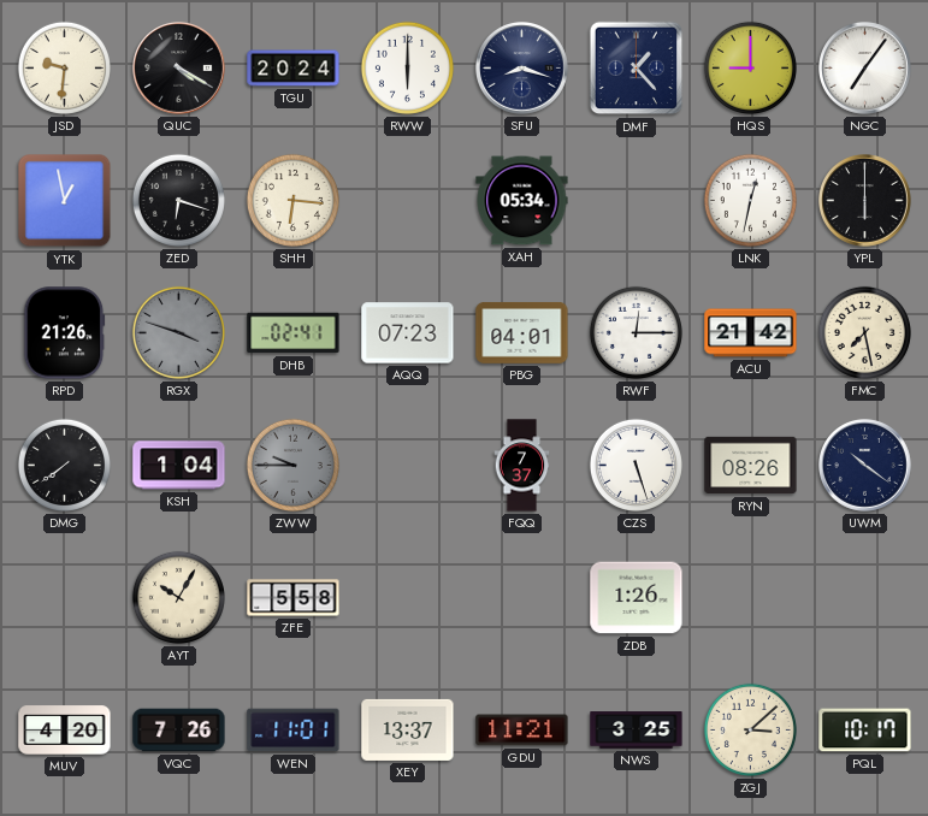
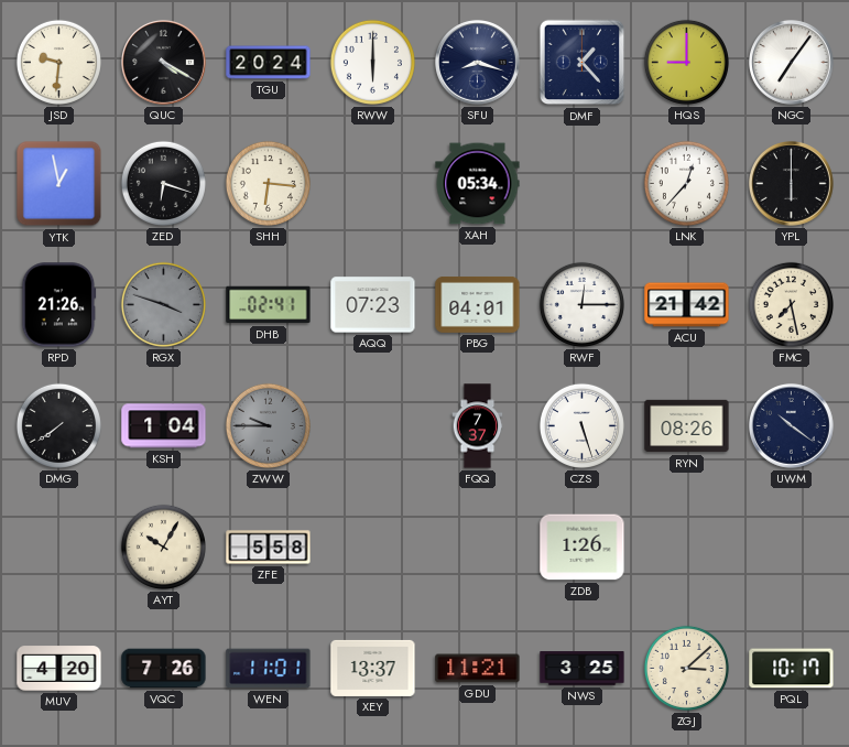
LNK: 12:32 -> 12:37 (686, 183)
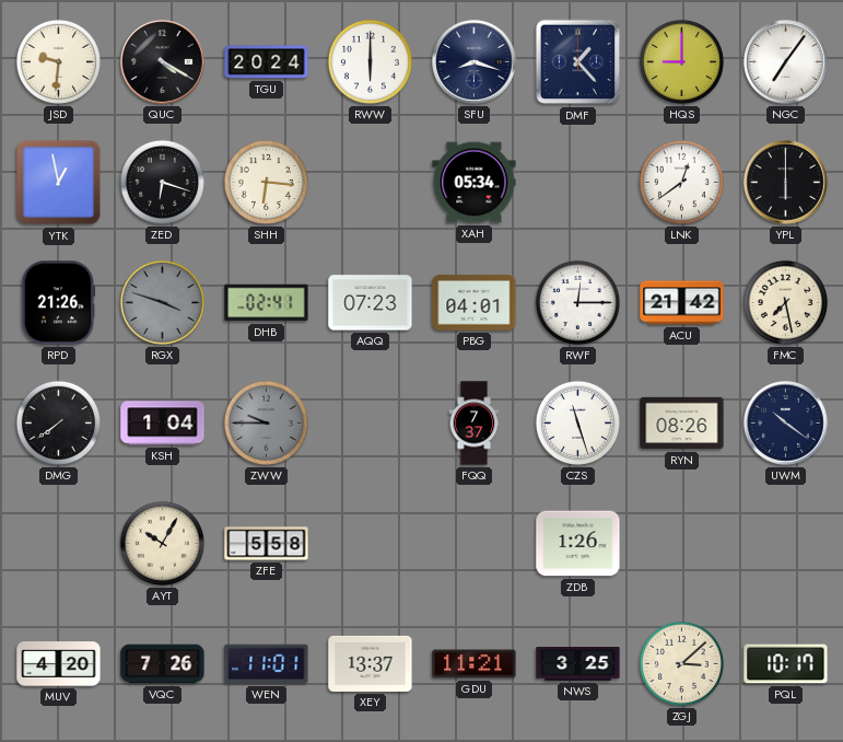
LNK: 12:37 -> 12:39 (681, 182)
CZS: 5:27 -> 11:27 (577, 422)
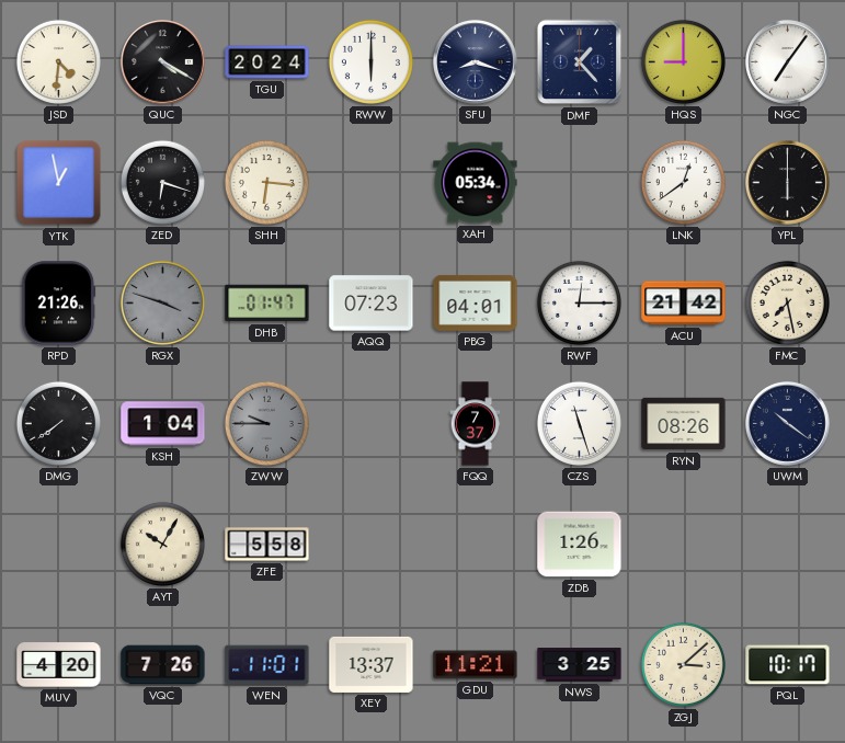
JSD: 9:31 -> 4:31 (58, 61)
DHB: 02:41 -> 01:47 (267, 304)
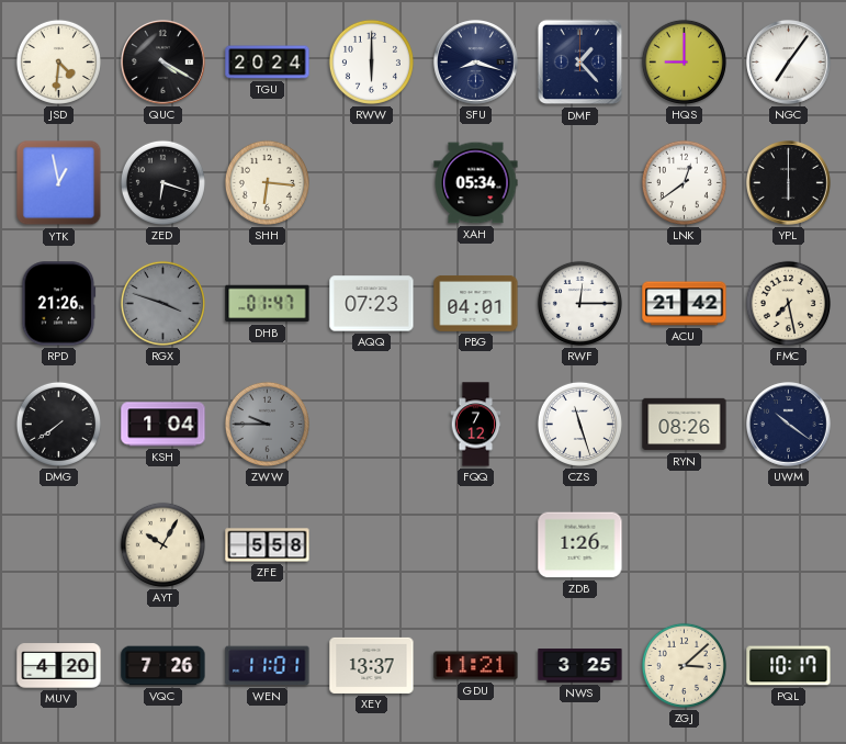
FQQ: 7:37 -> 7:12 (476, 425)
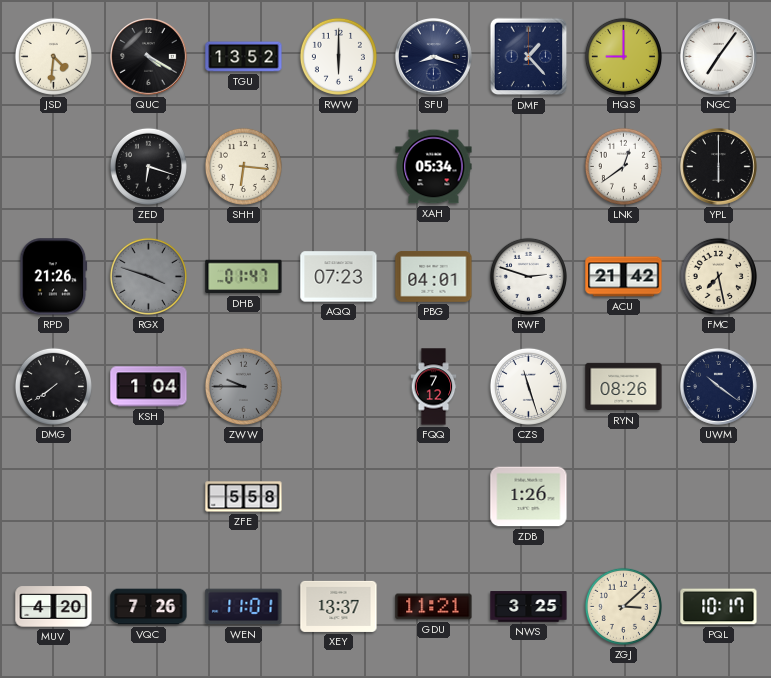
TGU: 20:24 -> 13:52 (244, 57)
YTK: 12:58 -> none (59, 183)
RWF: 12:15 -> 2:48 (528, 276)
AYT: 10:05 -> none (162, 544)
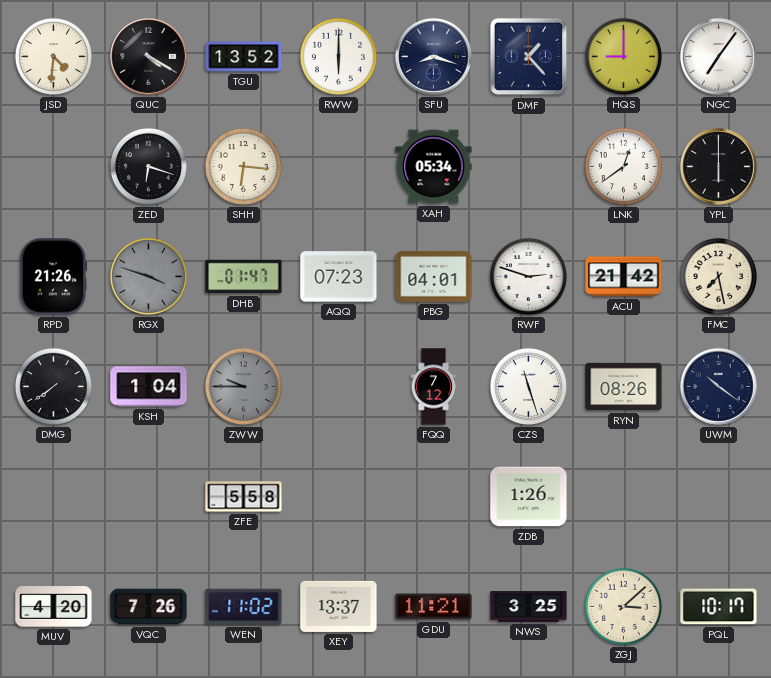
WEN: 11:01 -> 11:02 (244, 607)
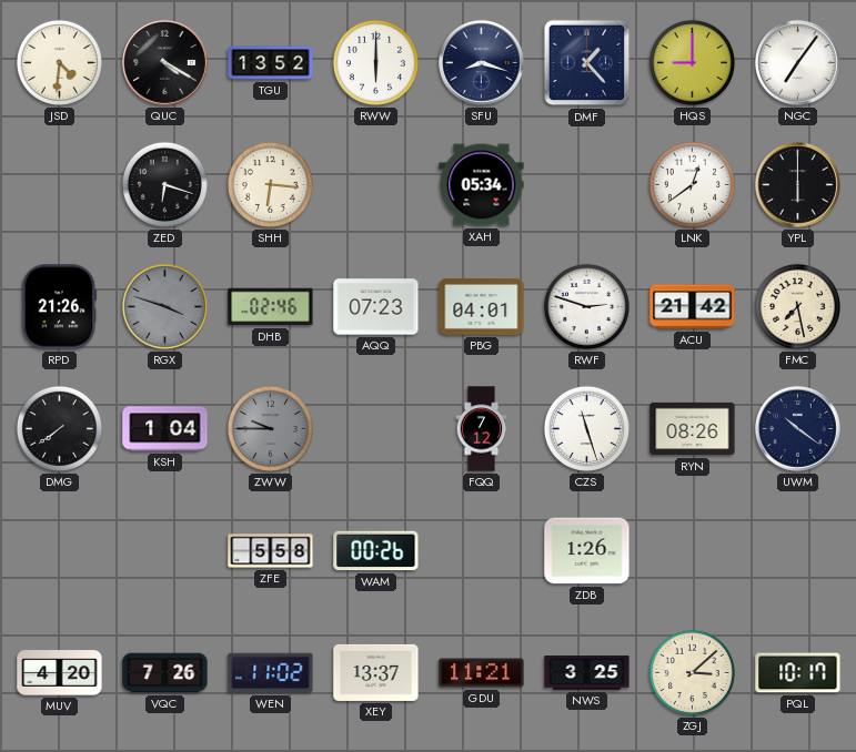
DHB: 01:47 -> 02:46 (271, 307)
WAM: none -> 00:26 (376, 551)
